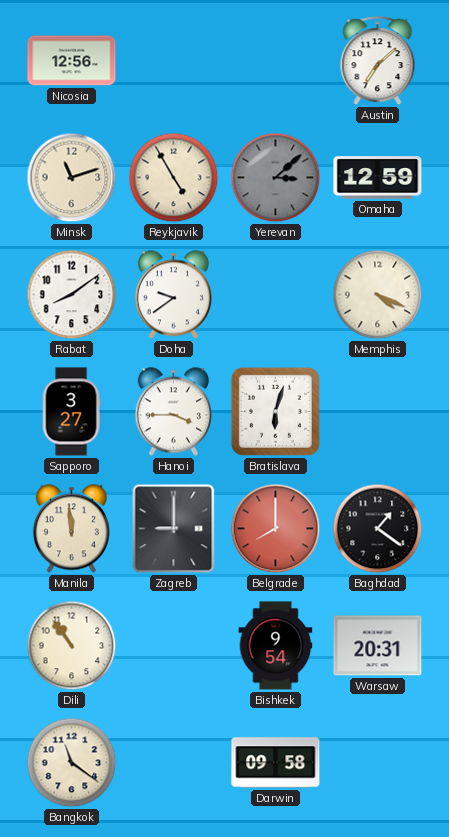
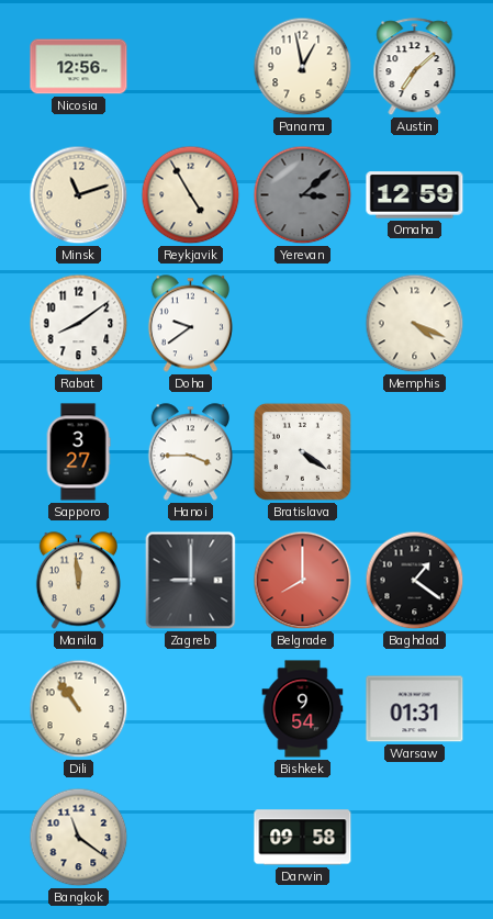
Panama: none -> 12:58 (303, 67)
Bratislava: 6:03 -> 4:21 (302, 451)
Warsaw: 20:31 -> 01:31 (415, 709)
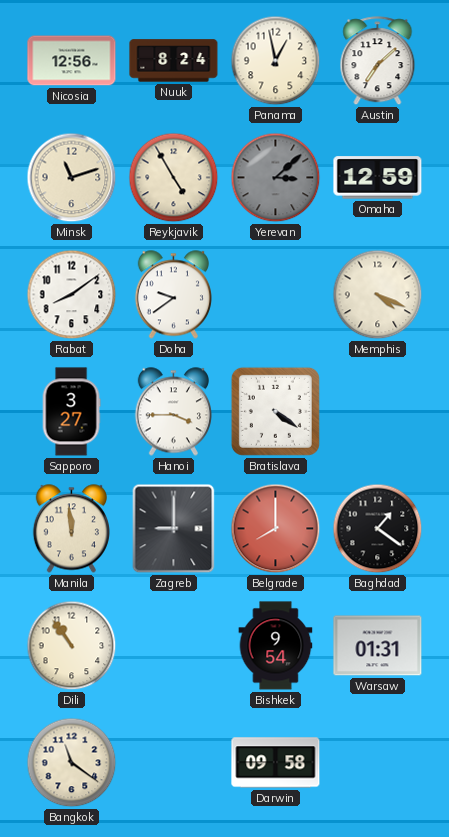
Nuuk: none -> 8:24 (174, 61)
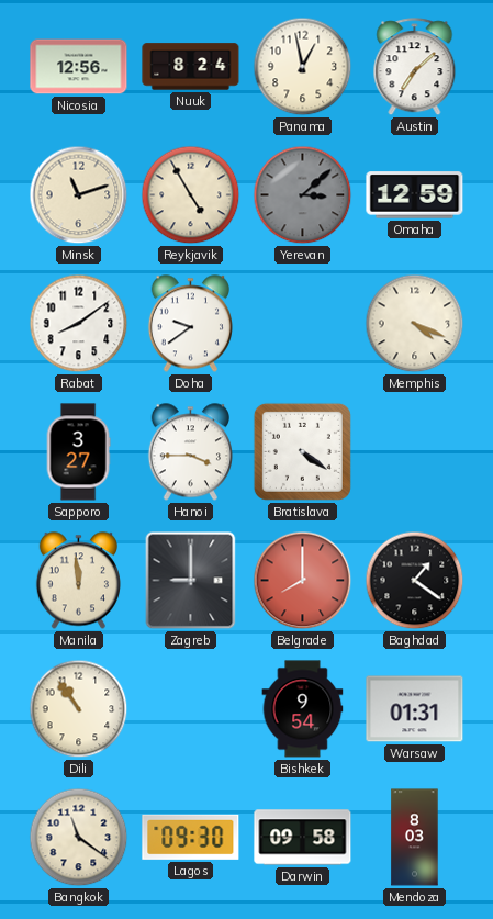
Lagos: none -> 09:30 (191, 837)
Mendoza: none -> 8:03 (415, 838)
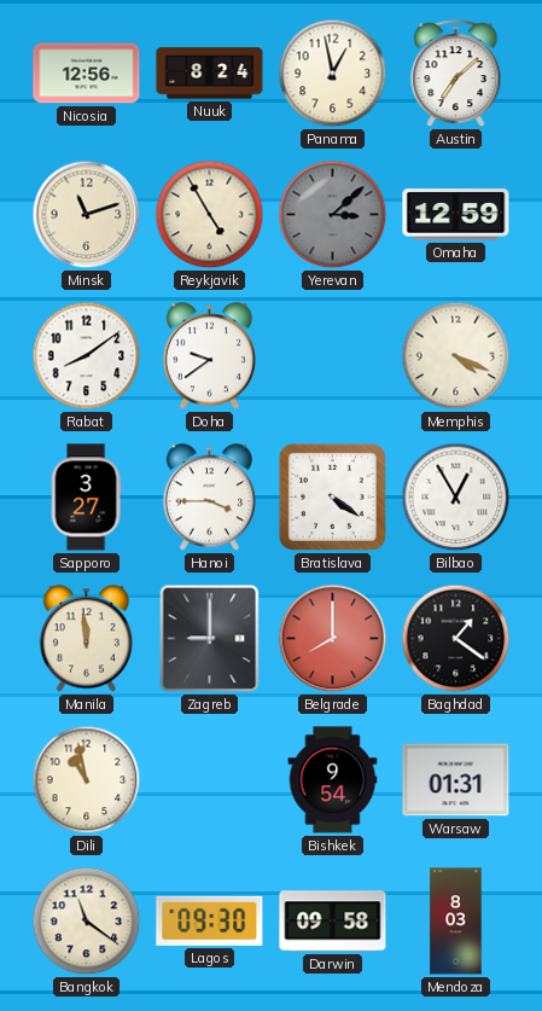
Bilbao: none -> 12:55 (456, 498)
Dili: 10:54 -> 10:58 (87, 780)
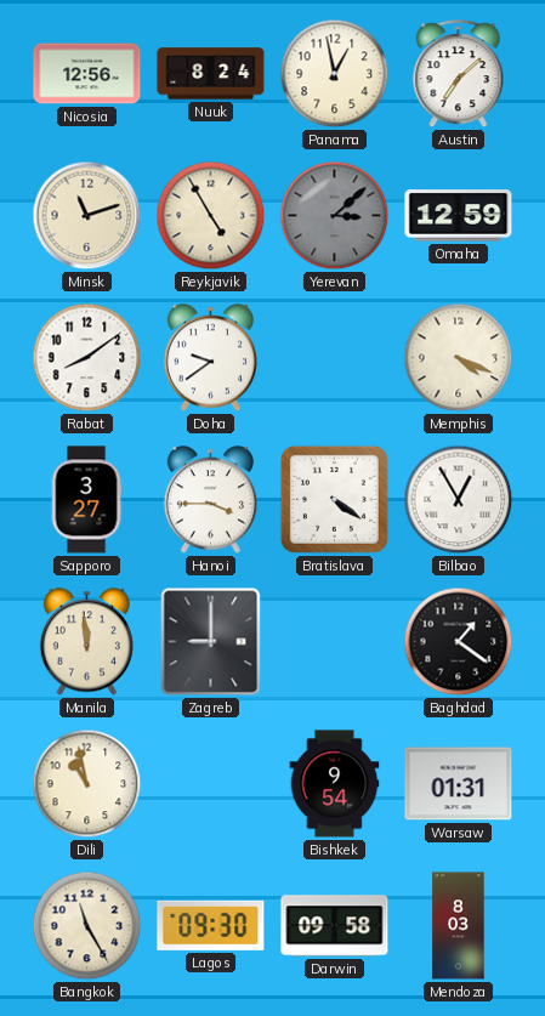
Belgrade: 8:00 -> none (333, 639)
Bangkok: 11:21 -> 11:25 (87, 926)
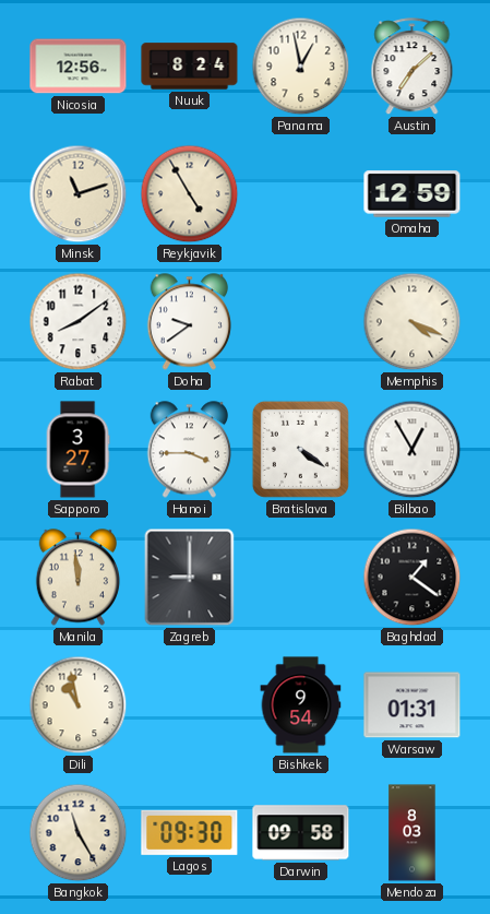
Yerevan: 3:08 -> none (335, 216)
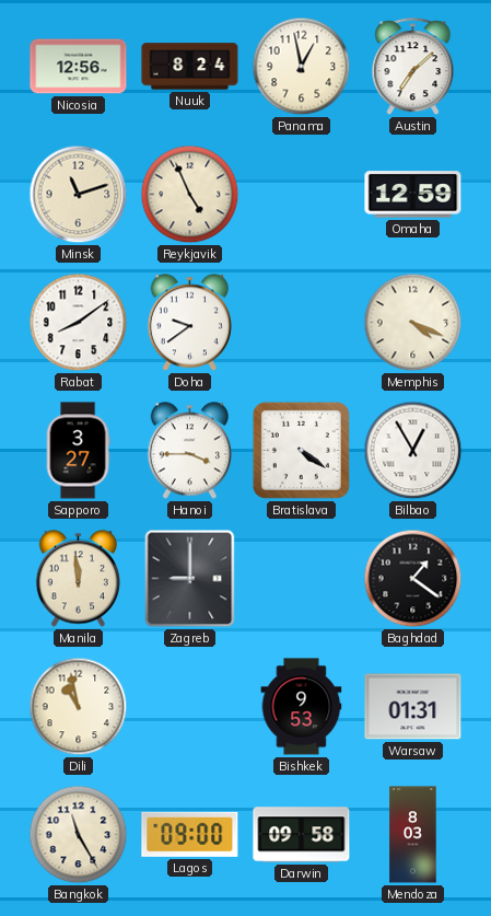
Reykjavik: 4:55 -> 4:56 (190, 195)
Bishkek: 9:54 -> 9:53 (302, 707)
Lagos: 09:30 -> 09:00 (190, 834)
